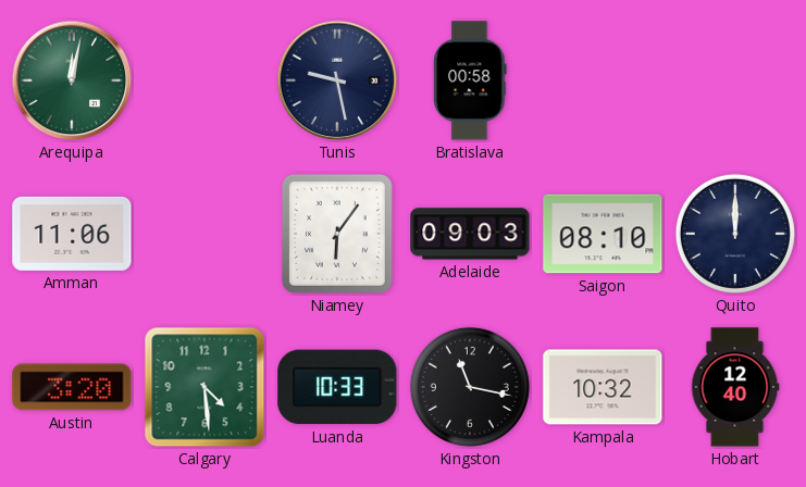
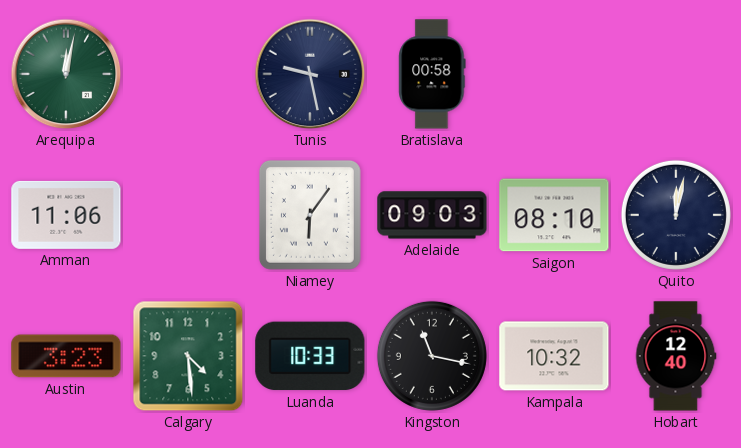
Quito: 12:00 -> 12:02 (676, 215)
Austin: 3:20 -> 3:23 (66, 356)
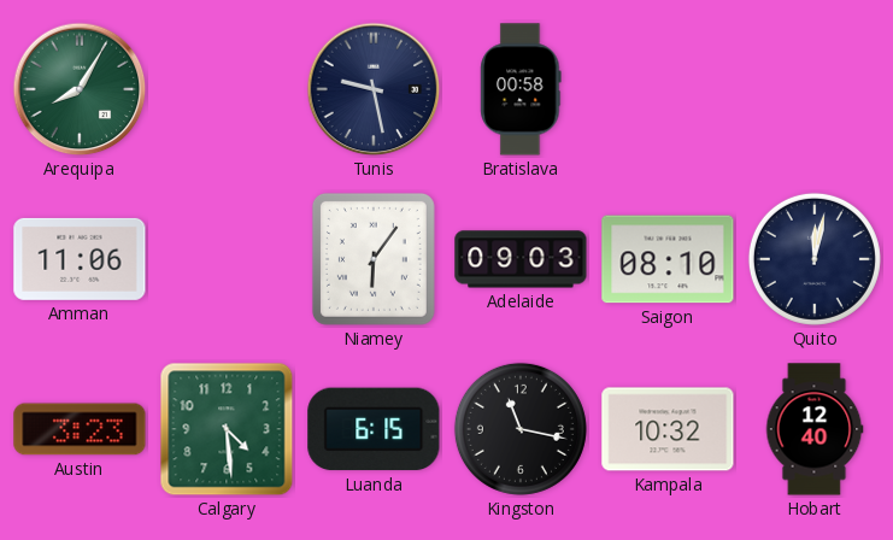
Arequipa: 12:02 -> 8:05 (80, 89)
Luanda: 10:33 -> 6:15 (374, 429)
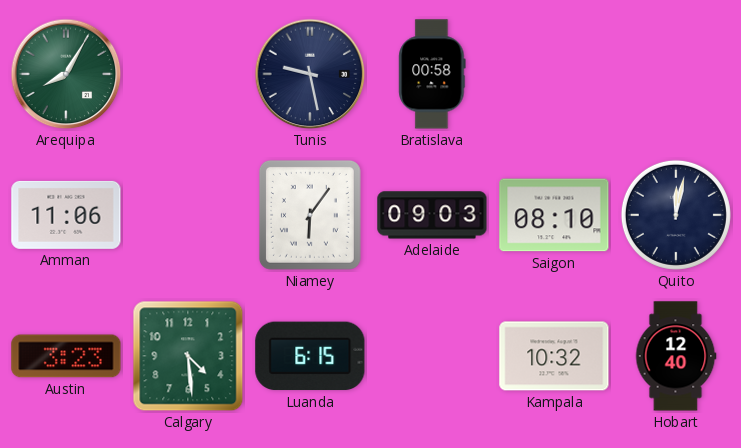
Kingston: 11:17 -> none (521, 429)
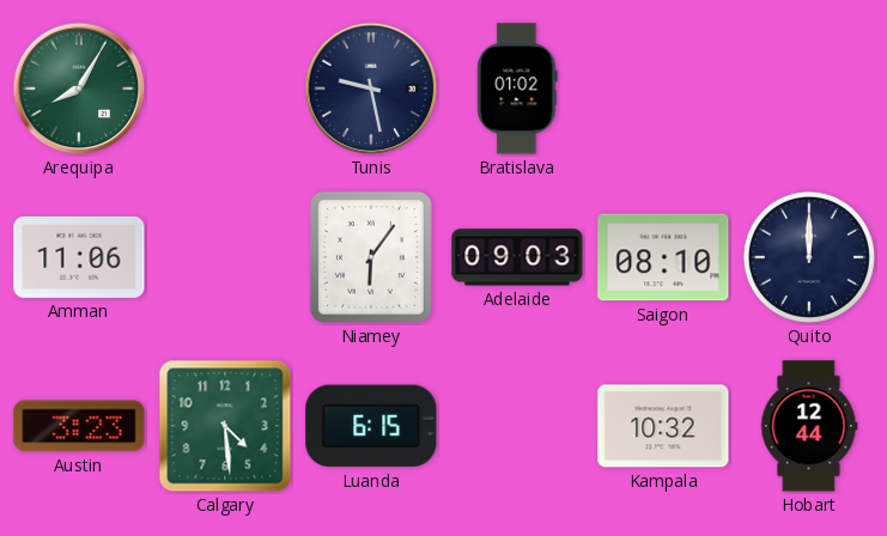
Bratislava: 00:58 -> 01:02 (517, 89)
Quito: 12:02 -> 12:00 (809, 257)
Hobart: 12:40 -> 12:44 (809, 426)
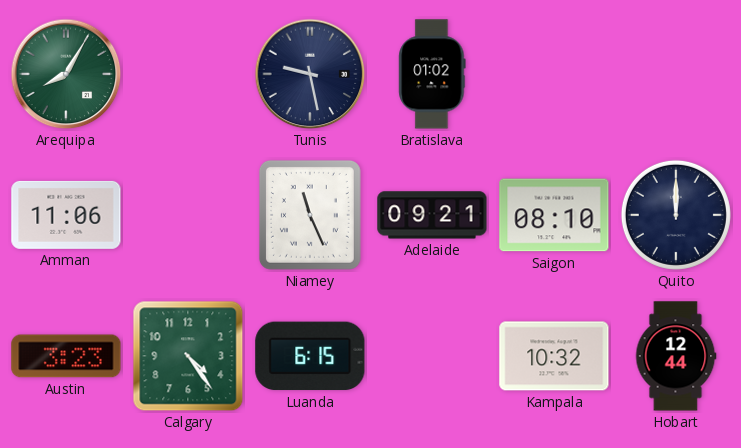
Niamey: 6:06 -> 11:26 (310, 215)
Adelaide: 09:03 -> 09:21 (432, 215)
Calgary: 4:29 -> 4:24 (188, 356)
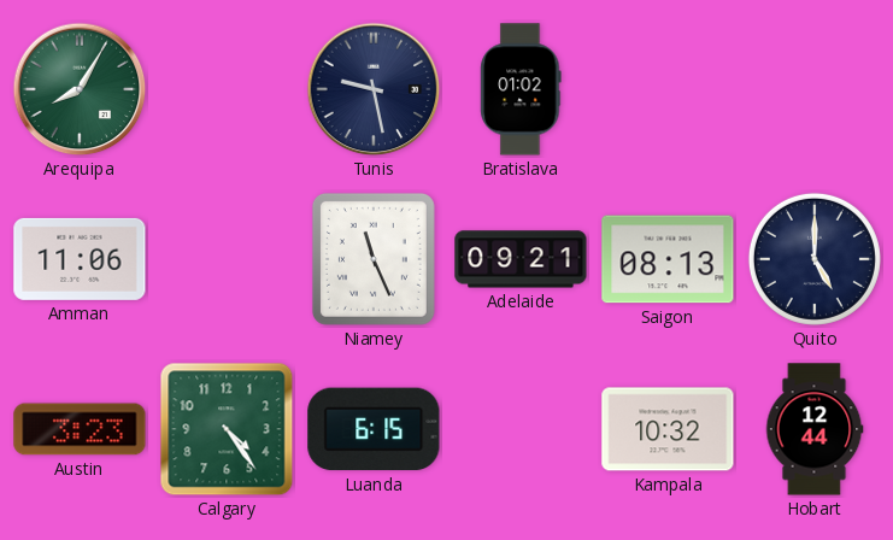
Saigon: 08:10 -> 08:13 (668, 259)
Quito: 12:00 -> 5:00 (815, 259)
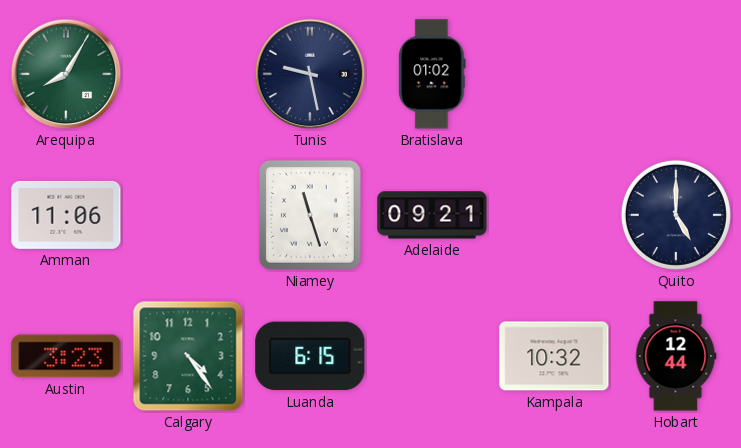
Niamey: 11:26 -> 11:27 (310, 215)
Saigon: 08:13 -> none (668, 259)
